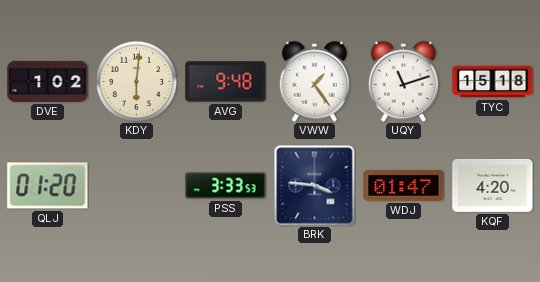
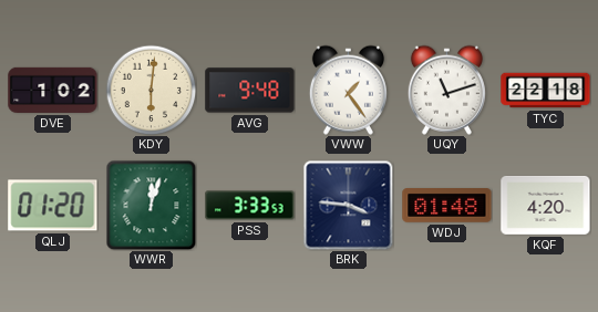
TYC: 15:18 -> 22:18 (546, 91)
WWR: none -> 12:03 (151, 205)
WDJ: 01:47 -> 01:48 (447, 206)
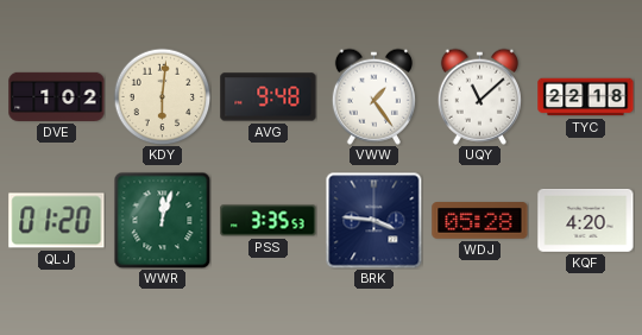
UQY: 11:12 -> 11:08 (479, 96)
PSS: 3:33 -> 3:35 (269, 221)
WDJ: 01:48 -> 05:28 (480, 221)
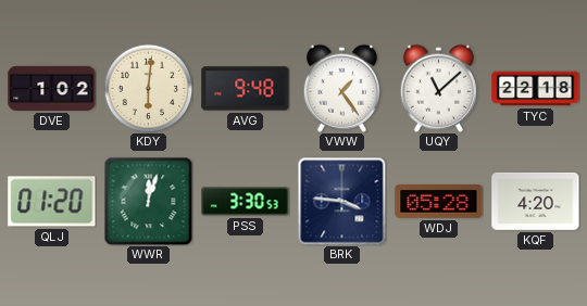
PSS: 3:35 -> 3:30 (246, 202)
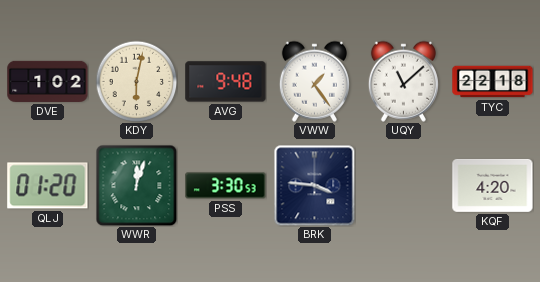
KDY: 6:01 -> 6:02 (136, 81)
WDJ: 05:28 -> none (439, 202)
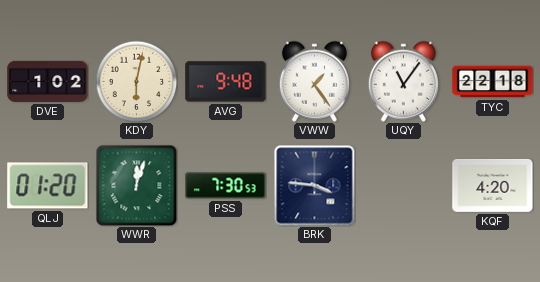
UQY: 11:08 -> 11:06 (403, 81)
PSS: 3:30 -> 7:30 (226, 186)
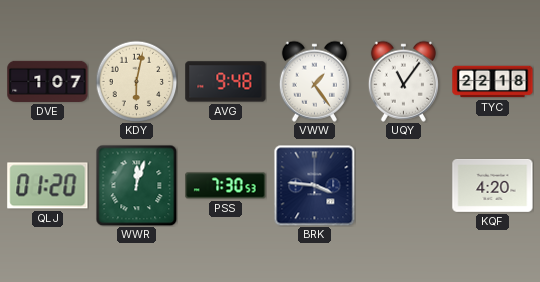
DVE: 1:02 -> 1:07 (48, 81)
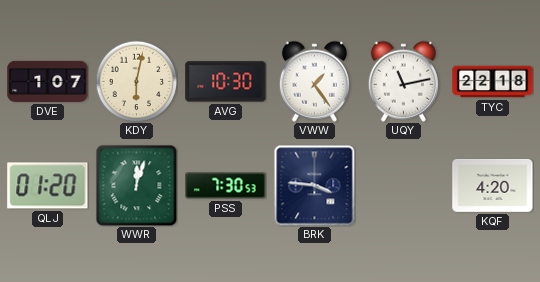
AVG: 9:48 -> 10:30 (226, 82)
UQY: 11:06 -> 11:13 (403, 81)
